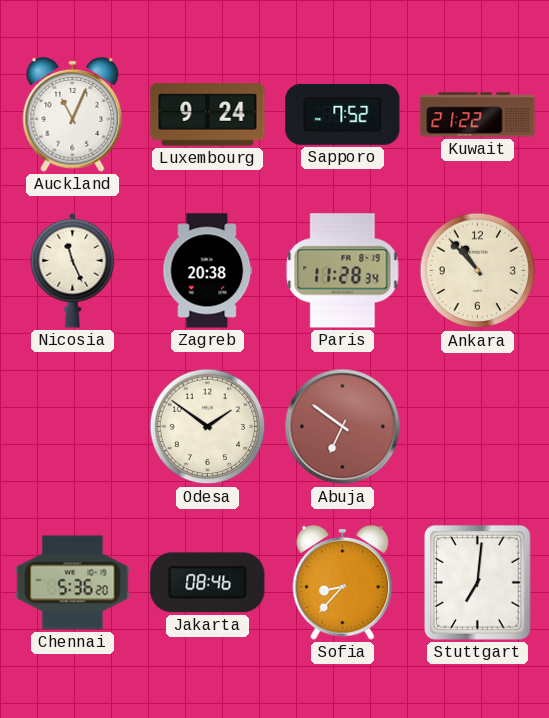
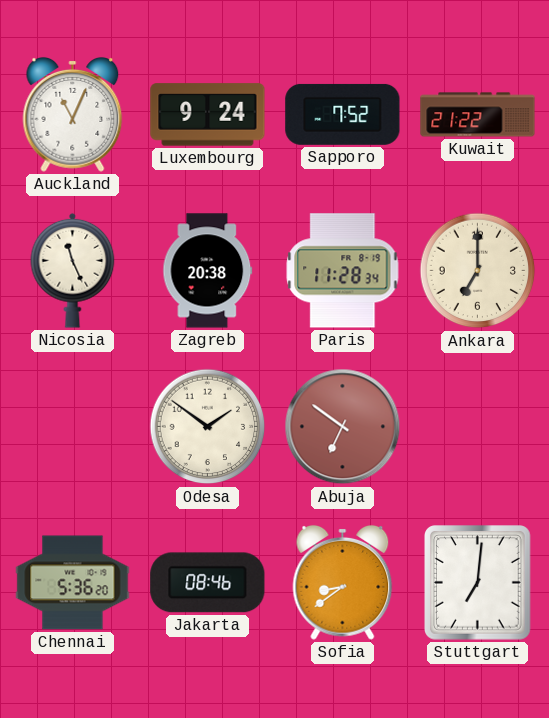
Ankara: 10:53 -> 7:00 (478, 271)
Sofia: 8:37 -> 8:39 (343, 582)
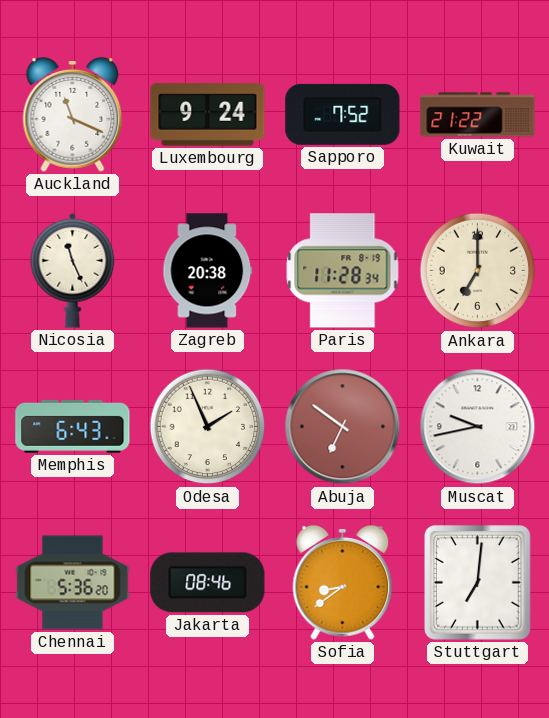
Auckland: 11:04 -> 11:19 (73, 114)
Memphis: none -> 6:43 (73, 426)
Odesa: 1:51 -> 1:56 (208, 427)
Muscat: none -> 9:43 (478, 427)
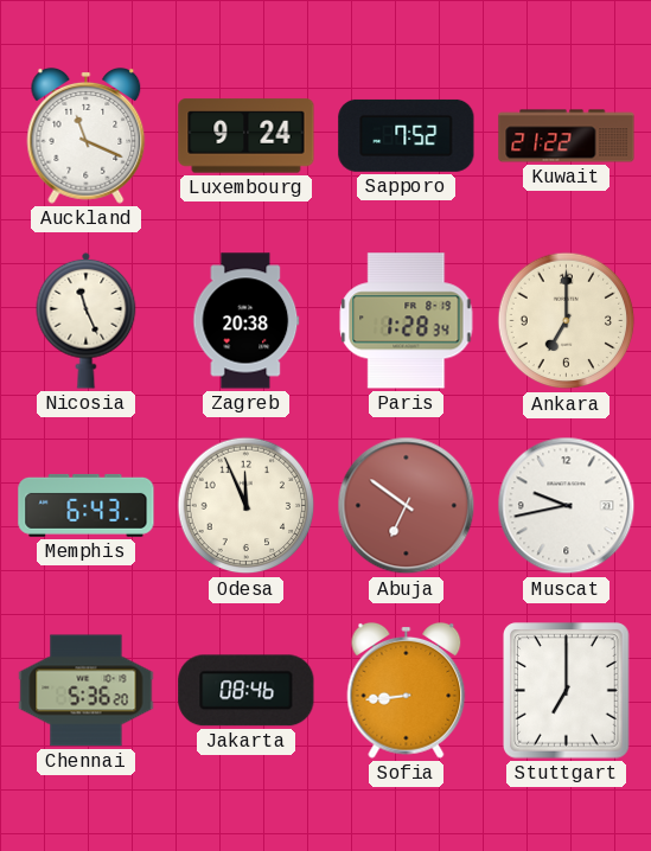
Paris: 11:28 -> 1:28 (407, 321)
Odesa: 1:56 -> 11:56 (247, 506)
Sofia: 8:39 -> 8:44 (407, 690)
Stuttgart: 7:01 -> 7:00 (567, 691)
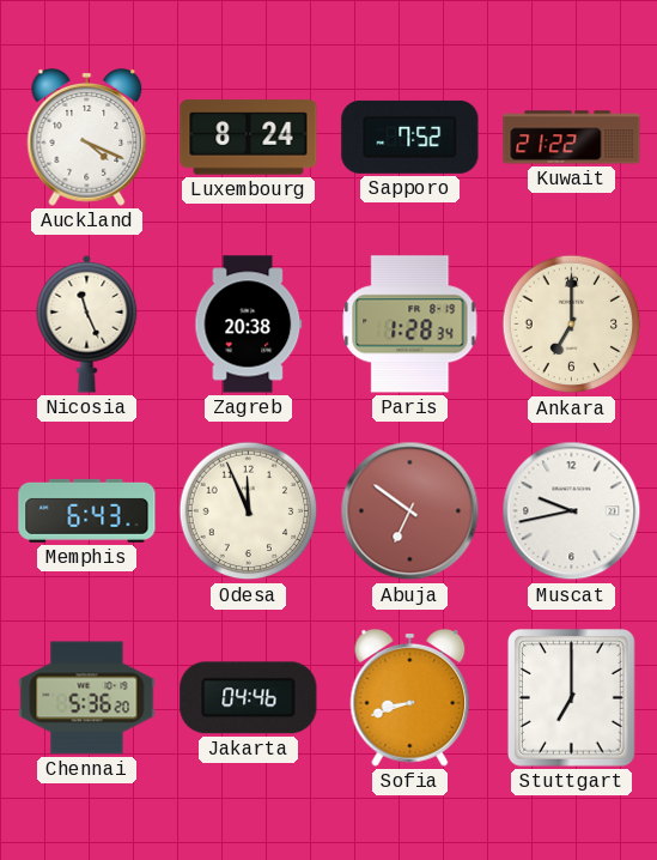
Auckland: 11:19 -> 4:19 (87, 137)
Luxembourg: 9:24 -> 8:24 (249, 138)
Jakarta: 08:46 -> 04:46 (249, 698)
Sofia: 8:44 -> 8:42 (410, 697)
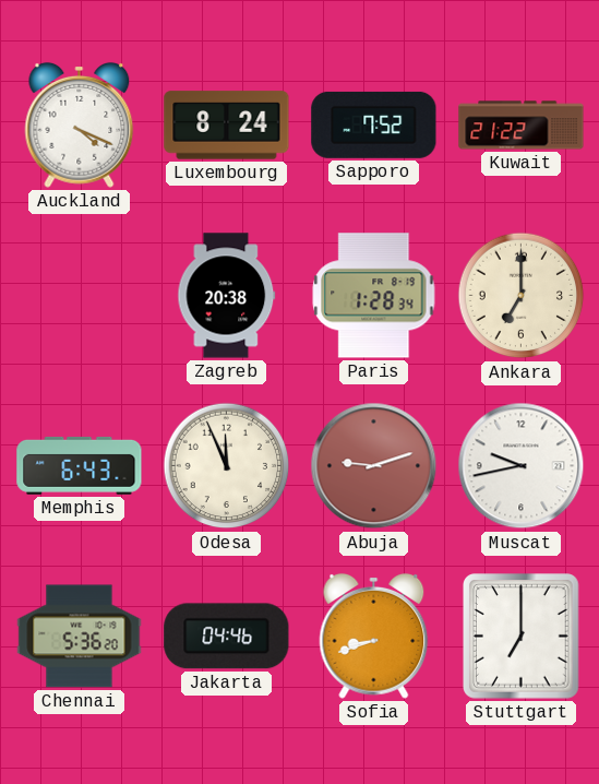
Nicosia: 11:26 -> none (87, 323)
Abuja: 6:51 -> 9:12 (374, 466)
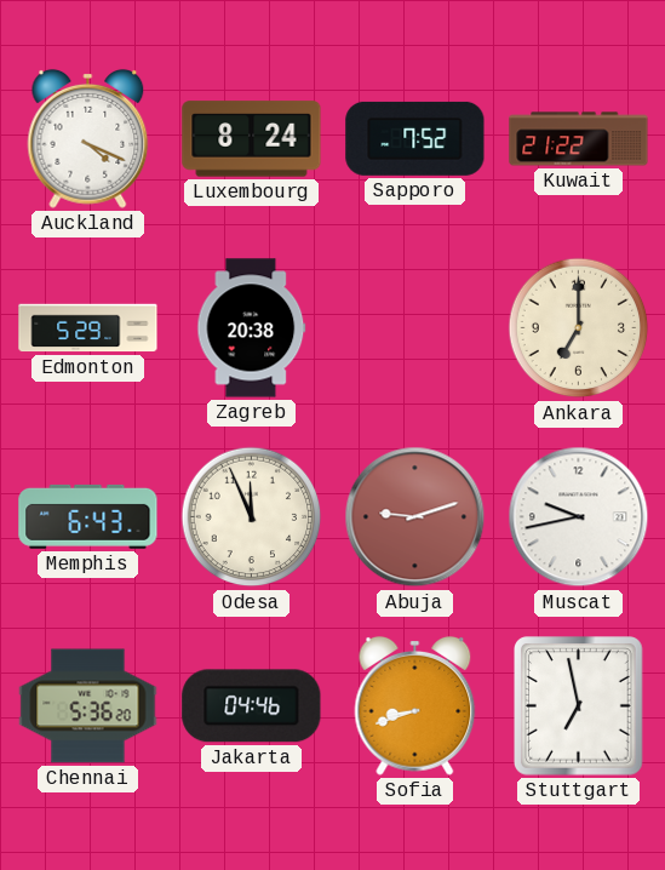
Edmonton: none -> 5:29 (88, 328)
Paris: 1:28 -> none (374, 296)
Stuttgart: 7:00 -> 6:58 (579, 706)
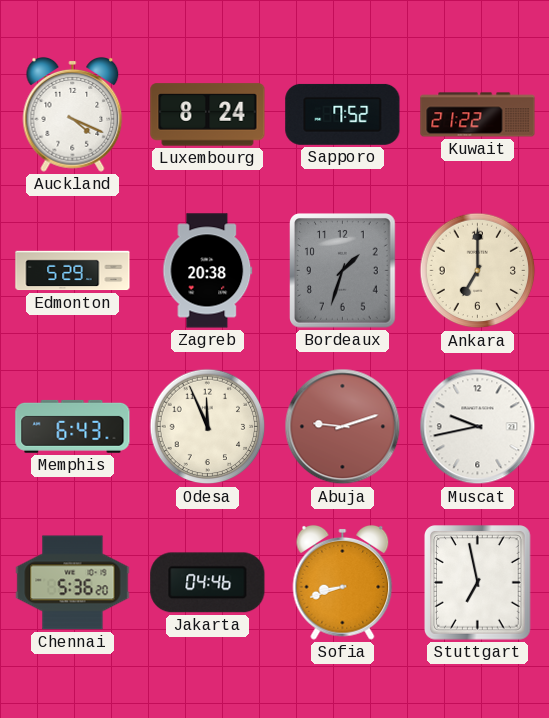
Bordeaux: none -> 1:33 (343, 271)
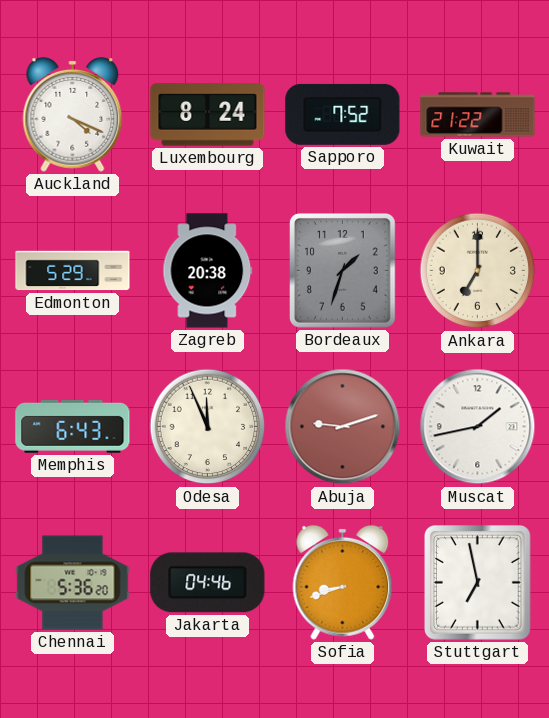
Muscat: 9:43 -> 1:43 (478, 427)
